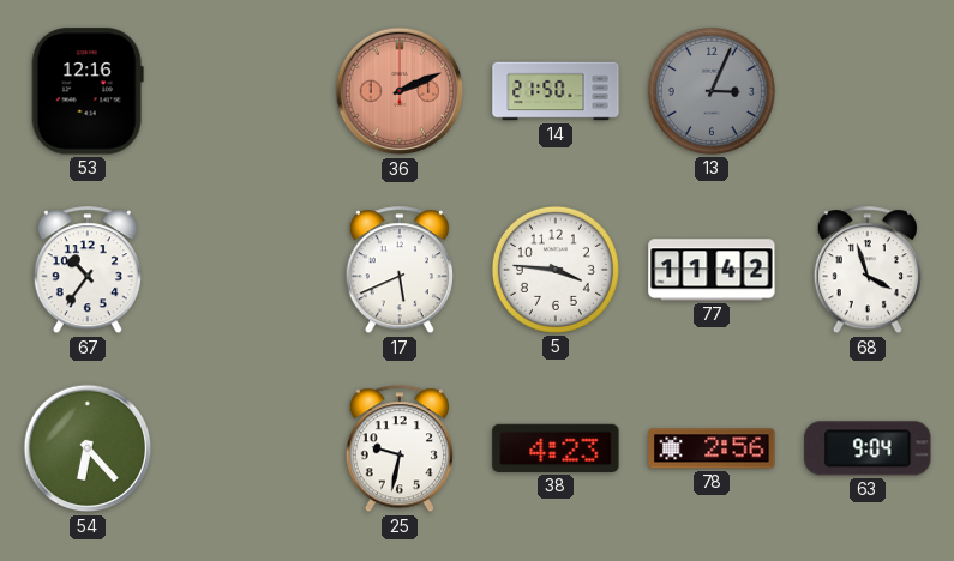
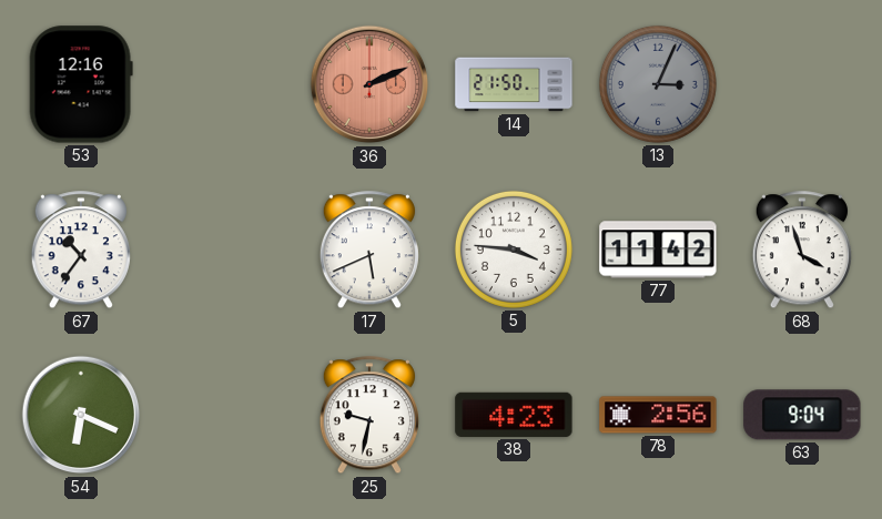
54: 6:23 -> 6:19 (81, 415)
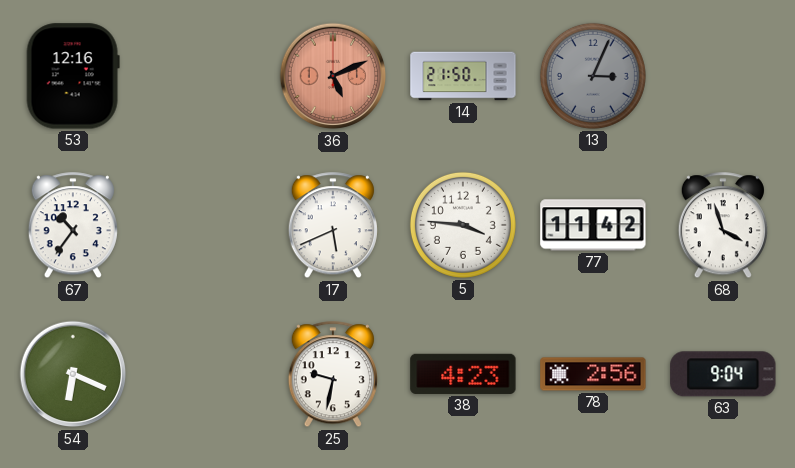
36: 2:11 -> 5:11 (333, 76)
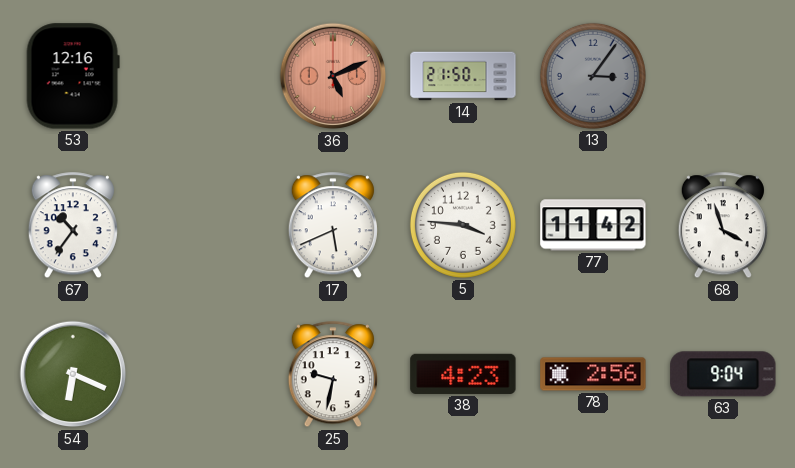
13: 3:04 -> 3:06 (593, 76)
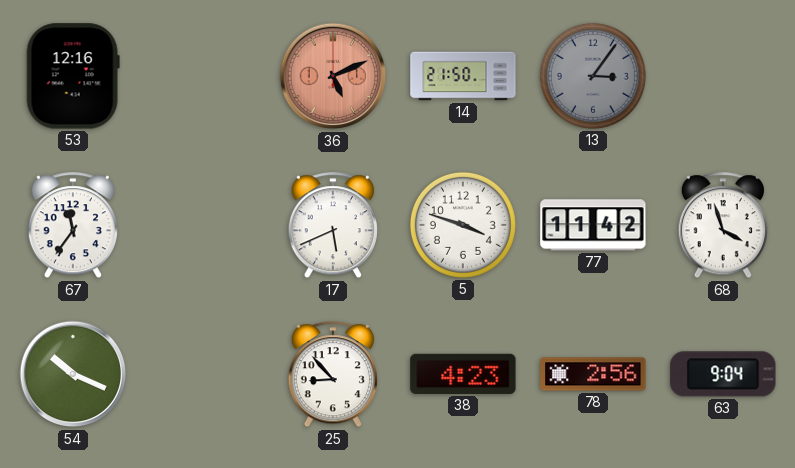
67: 10:36 -> 11:36 (73, 226)
5: 3:46 -> 3:48 (463, 225)
54: 6:19 -> 10:19 (73, 374)
25: 9:32 -> 8:53 (333, 375)
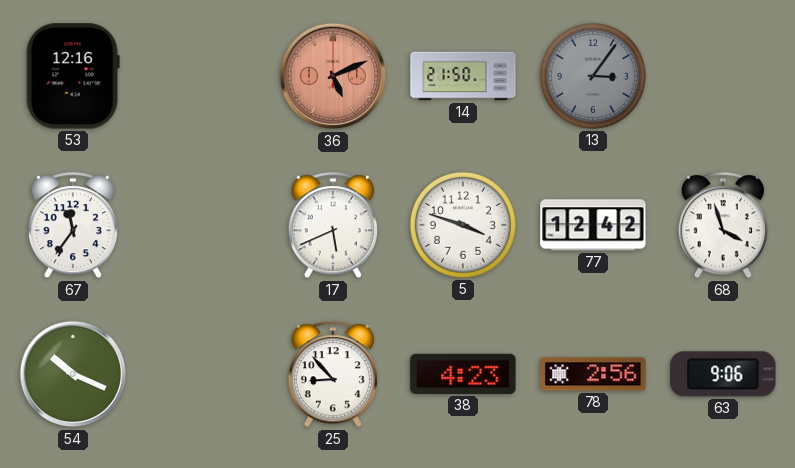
77: 11:42 -> 12:42 (593, 225)
63: 9:04 -> 9:06 (723, 374)
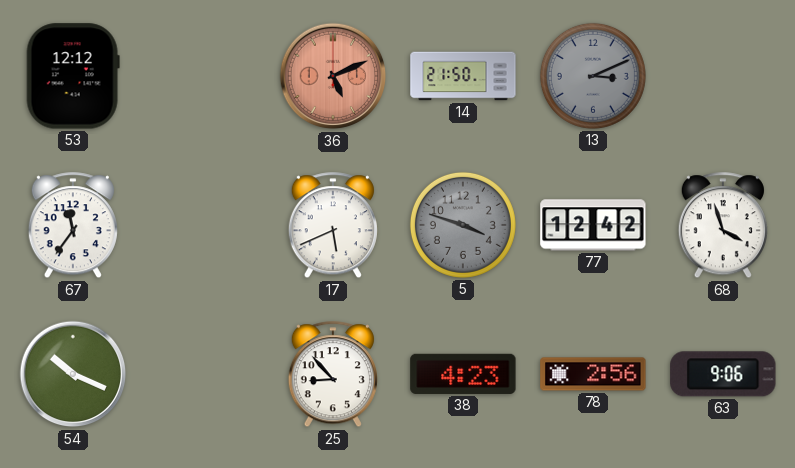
53: 12:16 -> 12:12 (73, 76)
13: 3:06 -> 3:11 (593, 76)
5 dial: white -> grey (463, 225)
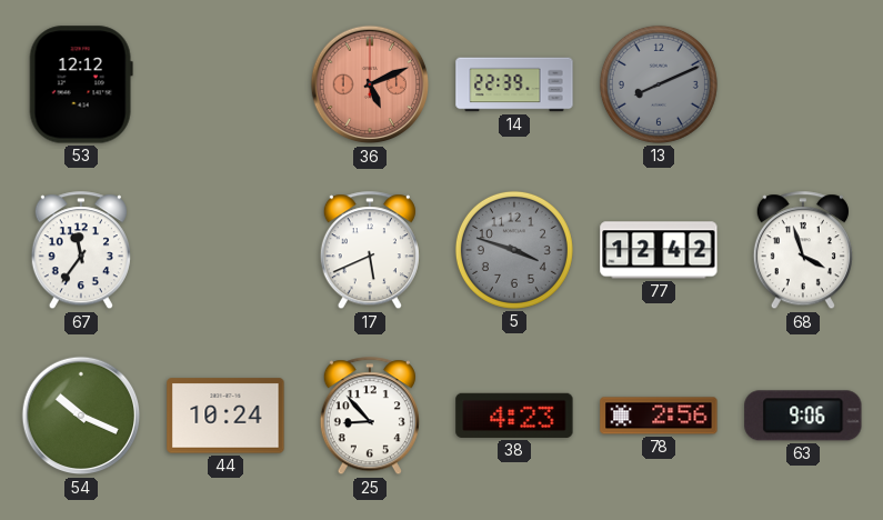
14: 21:50 -> 22:39 (514, 84)
13: 3:11 -> 8:11 (659, 84)
44: none -> 10:24 (225, 416)
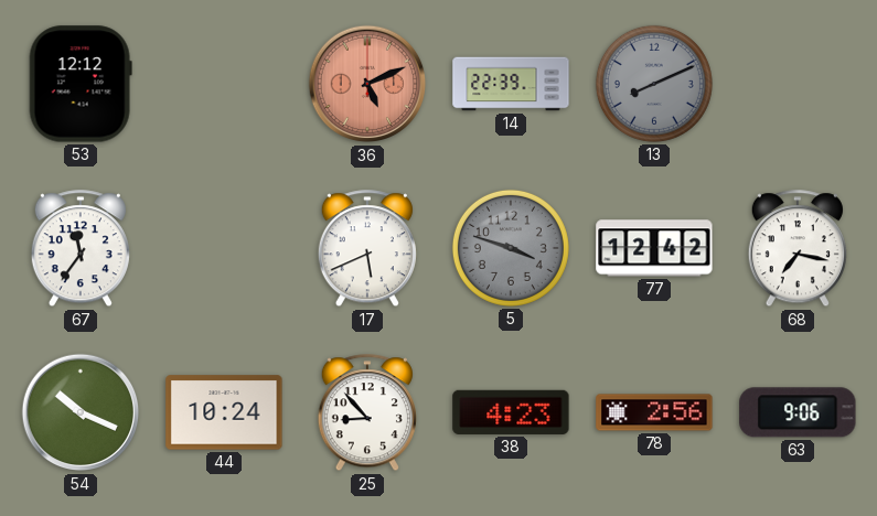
68: 3:57 -> 7:17 (798, 249)
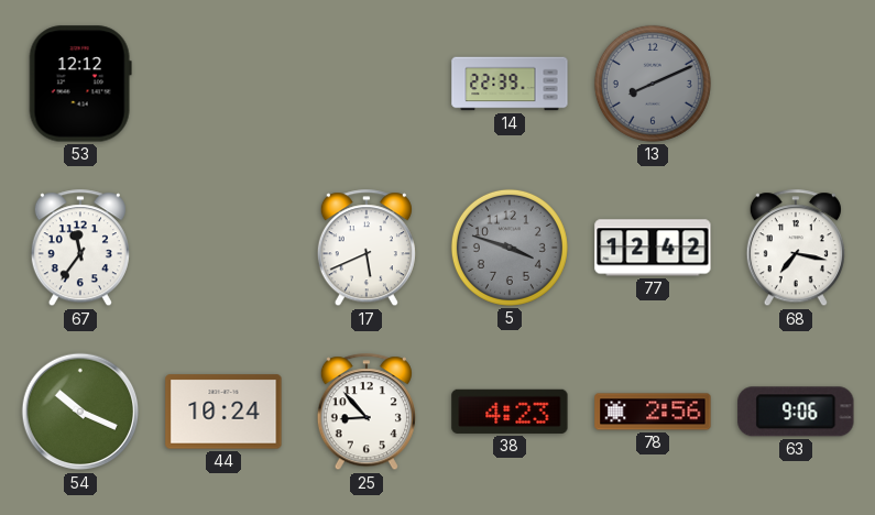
36: 5:11 -> none (367, 84)
